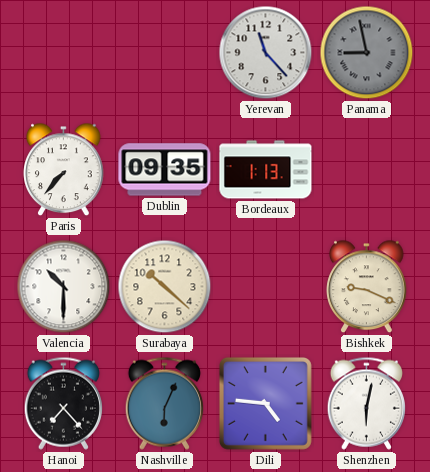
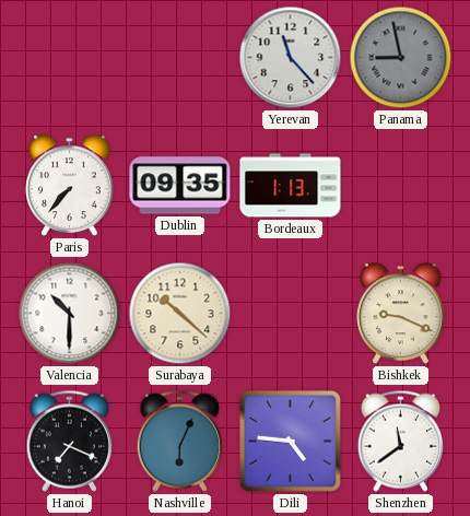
Hanoi: 7:23 -> 7:19 (69, 441)
Shenzhen: 6:02 -> 11:39 (400, 441)
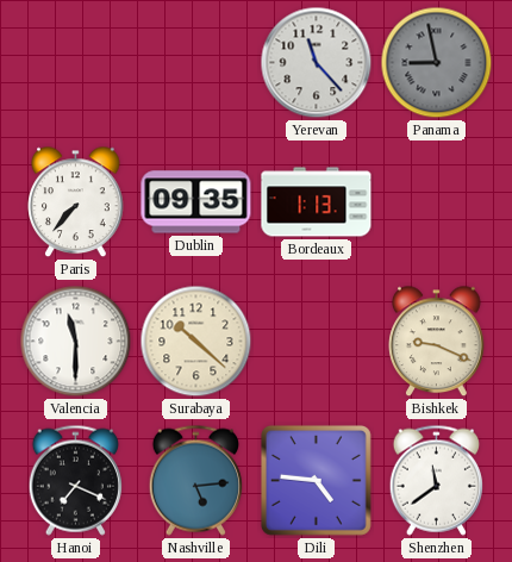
Valencia: 10:30 -> 11:30 (76, 342)
Nashville: 6:04 -> 5:14 (195, 480)
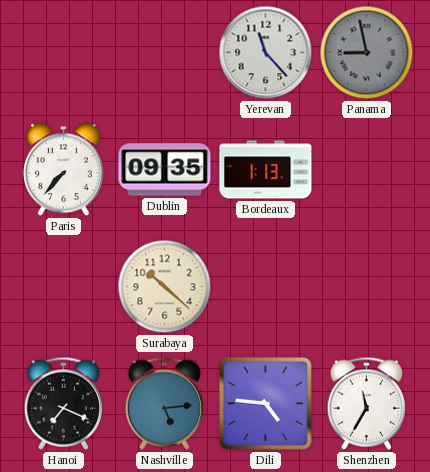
Valencia: 11:30 -> none (76, 342)
Bishkek: 9:19 -> none (437, 342)
Shenzhen: 11:39 -> 11:35 (366, 403)
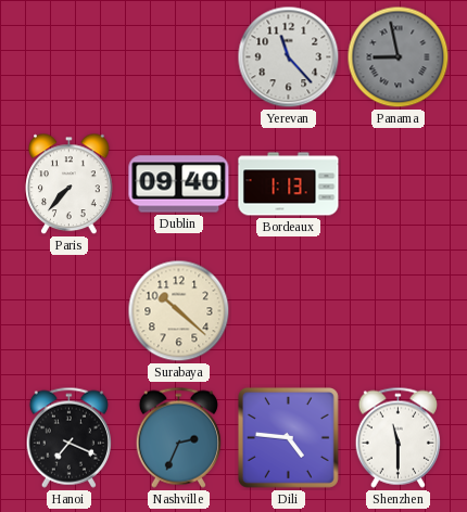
Dublin: 09:35 -> 09:40 (179, 184)
Nashville: 5:14 -> 2:34 (178, 437)
Shenzhen: 11:35 -> 11:30 (397, 437)
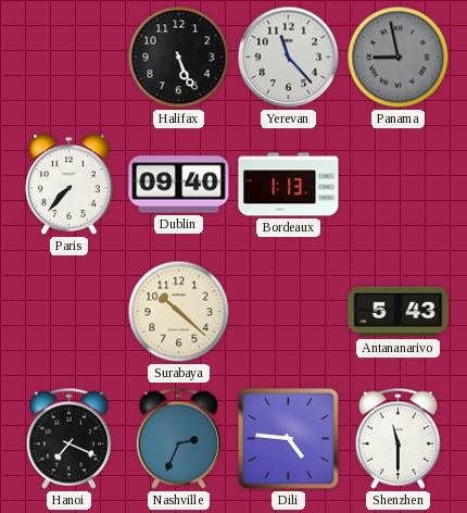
Halifax: none -> 5:26 (179, 58)
Antananarivo: none -> 5:43 (399, 312)
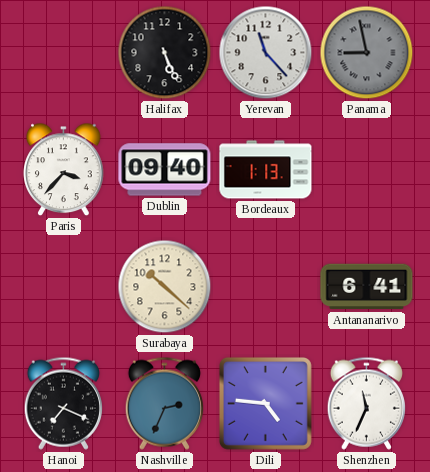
Paris: 7:37 -> 3:37 (64, 170)
Antananarivo: 5:43 -> 6:41 (367, 287)
Shenzhen: 11:30 -> 11:34 (366, 403)
